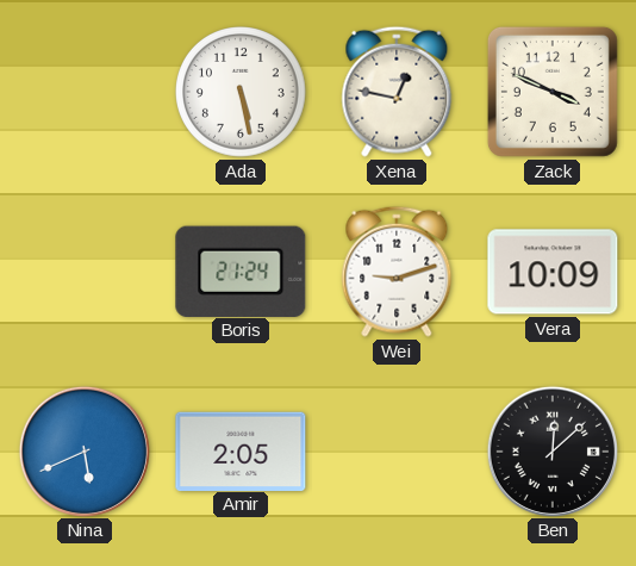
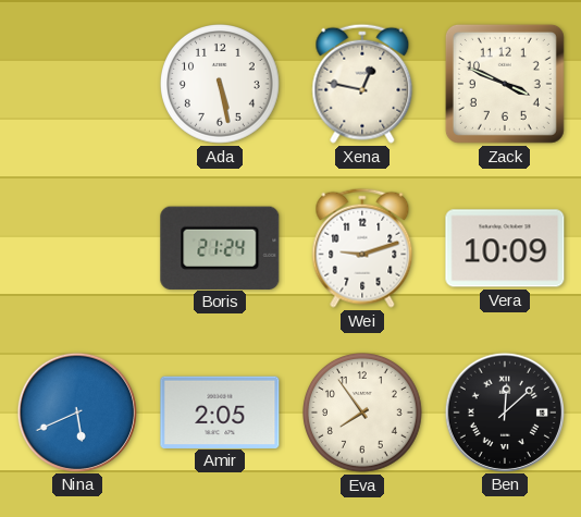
Eva: none -> 7:54 (363, 414)
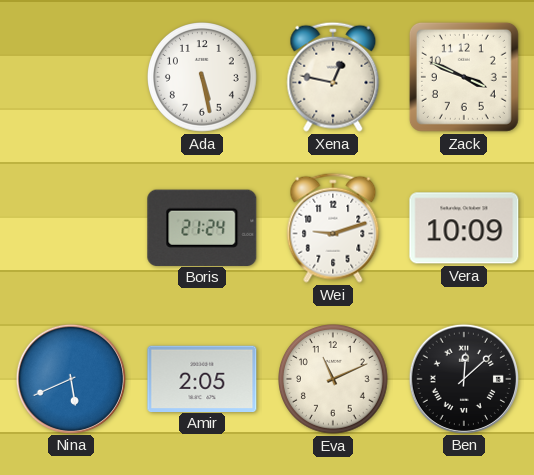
Eva: 7:54 -> 11:11 (334, 380)
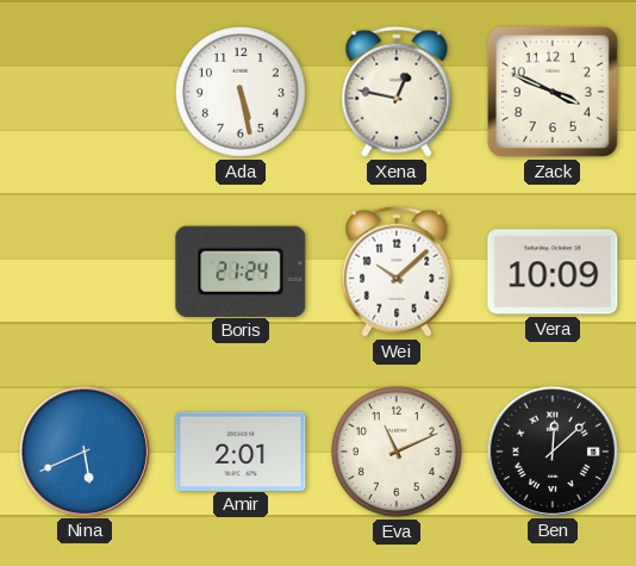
Wei: 9:12 -> 10:08 (397, 272)
Amir: 2:05 -> 2:01 (241, 450)
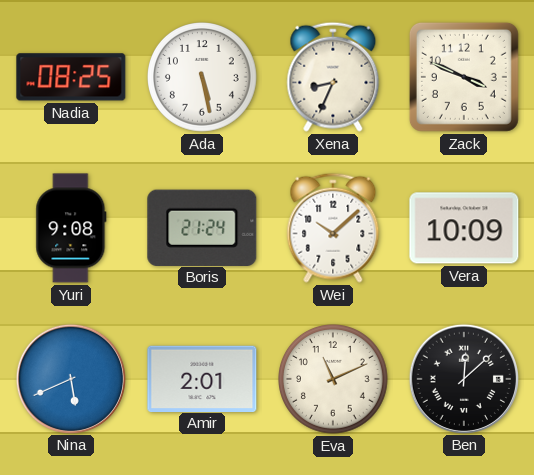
Nadia: none -> 08:25 (71, 77)
Xena: 12:47 -> 8:34 (333, 77)
Yuri: none -> 9:08 (71, 228)
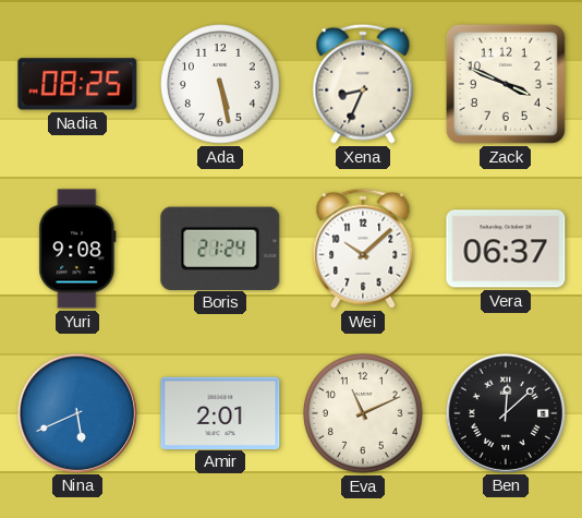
Vera: 10:09 -> 06:37 (506, 249)
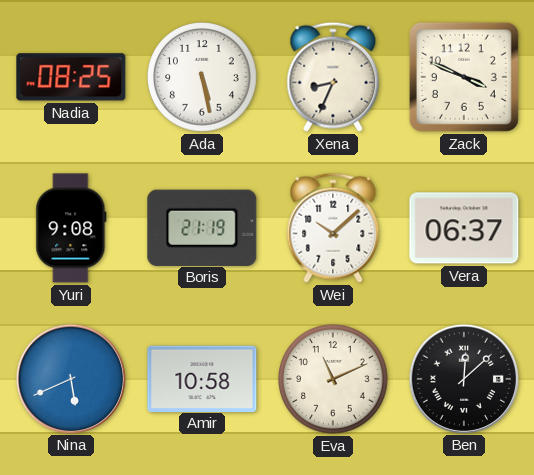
Boris: 21:24 -> 21:19 (202, 227)
Amir: 2:01 -> 10:58 (202, 378)
